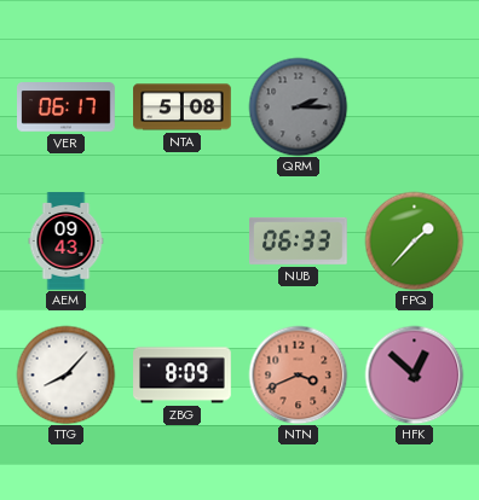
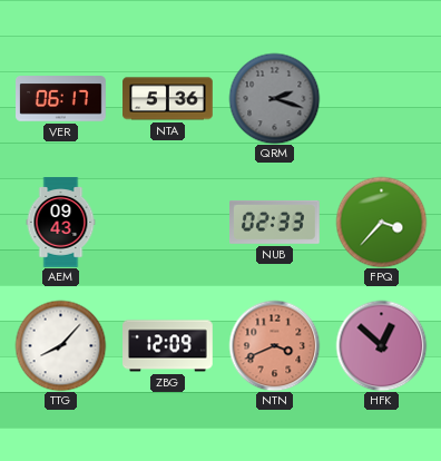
NTA: 5:08 -> 5:36 (168, 99)
QRM: 2:15 -> 2:18 (274, 98)
NUB: 06:33 -> 02:33 (275, 222)
FPQ: 1:37 -> 3:37 (381, 222)
ZBG: 8:09 -> 12:09 (168, 346)
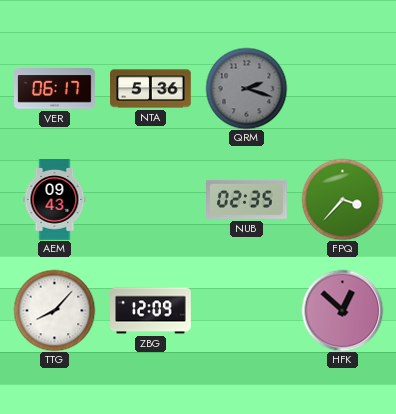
NUB: 02:33 -> 02:35 (247, 199)
NTN: 3:41 -> none (274, 345)
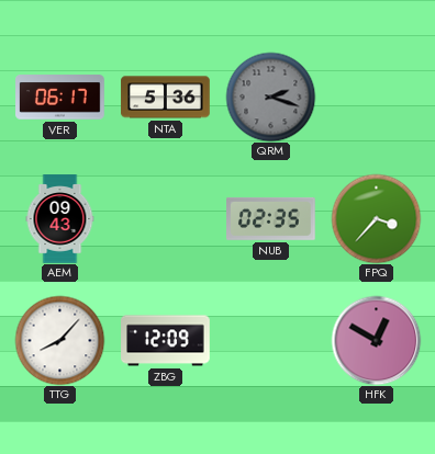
HFK: 12:52 -> 12:50 (376, 340)
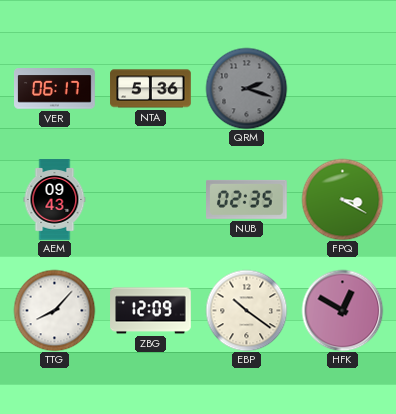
FPQ: 3:37 -> 3:20 (342, 199)
EBP: none -> 10:21 (246, 310)
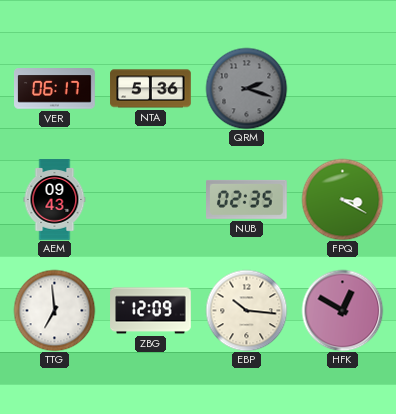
TTG: 8:07 -> 6:59 (54, 310)
EBP: 10:21 -> 10:16 (246, 310)
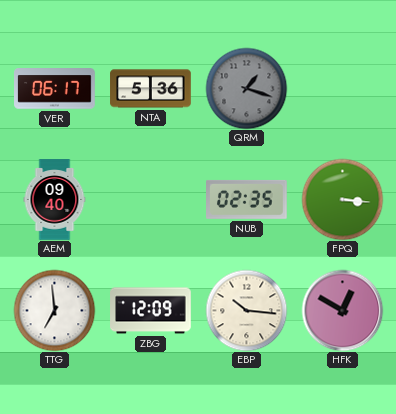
QRM: 2:18 -> 1:18 (246, 88)
AEM: 09:43 -> 09:40 (55, 200)
FPQ: 3:20 -> 3:16 (342, 199)
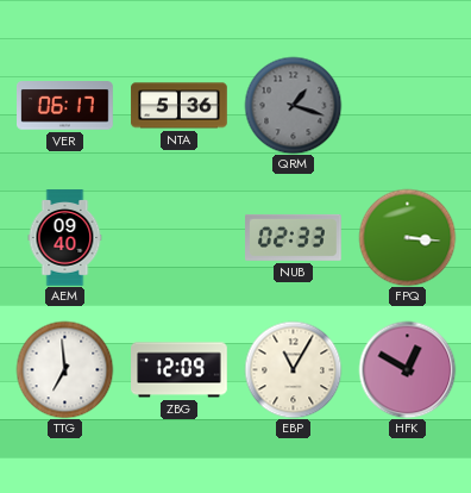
NUB: 02:35 -> 02:33 (294, 237)
EBP: 10:16 -> 11:05 (293, 369)
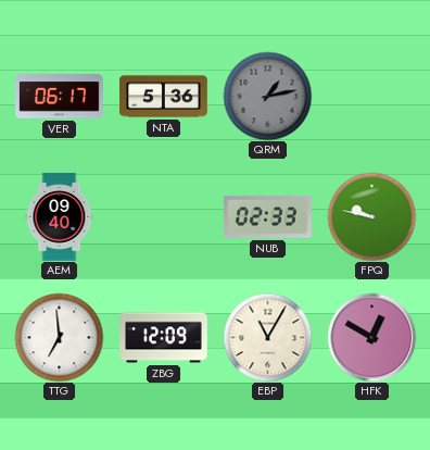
QRM: 1:18 -> 1:13 (267, 96)
FPQ: 3:16 -> 9:47 (371, 216)
